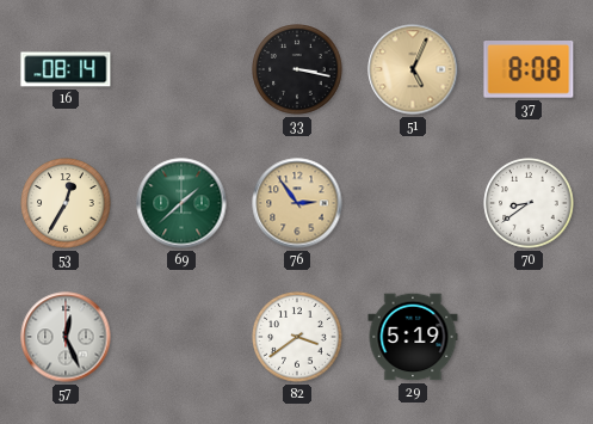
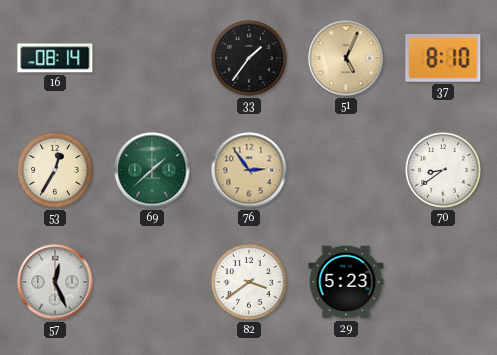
33: 3:17 -> 1:36 (249, 58)
37: 8:08 -> 8:10 (443, 59)
29: 5:19 -> 5:23 (346, 282)
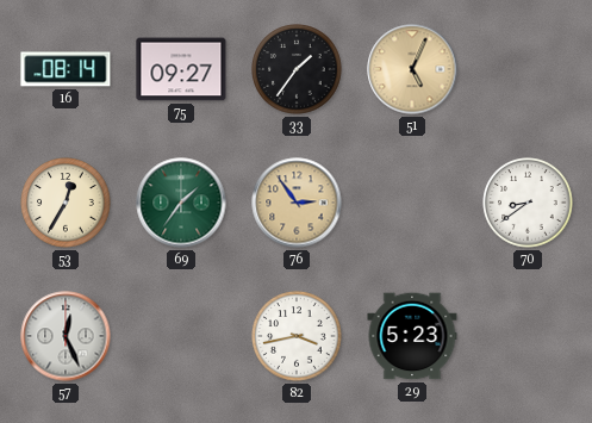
75: none -> 09:27 (181, 69)
37: 8:10 -> none (443, 59)
69: 1:38 -> 1:36 (181, 203)
82: 3:39 -> 3:43 (297, 336)
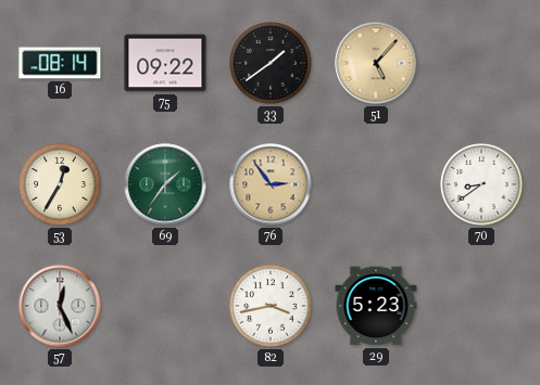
75: 09:27 -> 09:22 (165, 63)
33: 1:36 -> 1:39 (271, 63)
51: 5:04 -> 5:07 (376, 63)
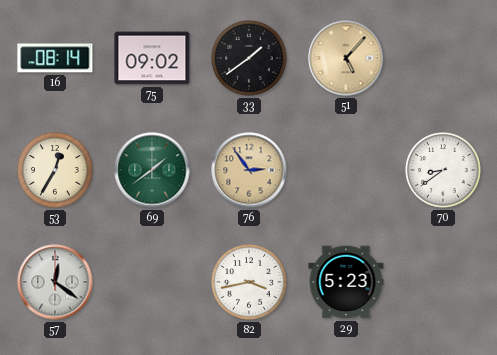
75: 09:22 -> 09:02 (152, 58)
69: 1:36 -> 1:39 (152, 170)
57: 12:26 -> 12:21 (55, 282)
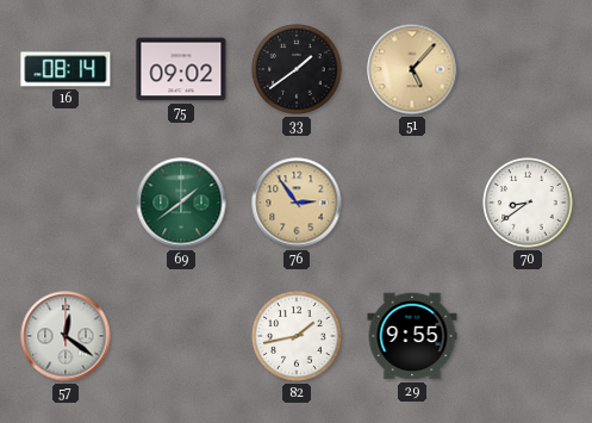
53: 12:35 -> none (55, 170)
82: 3:43 -> 1:43 (297, 336)
29: 5:23 -> 9:55 (412, 336)
